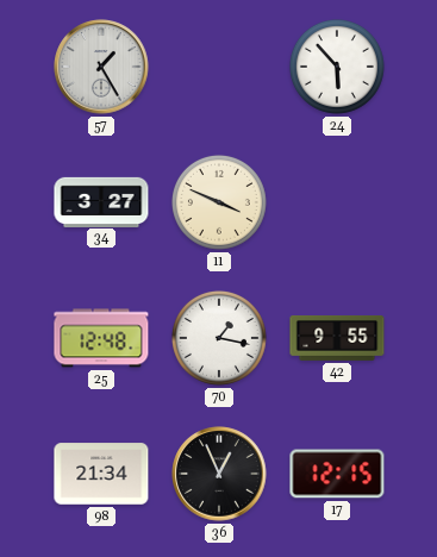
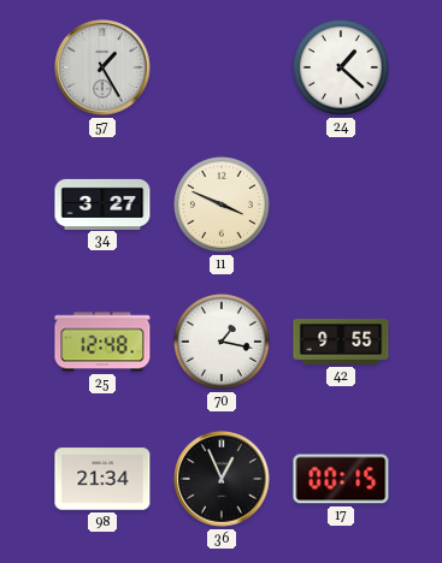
24: 5:53 -> 1:22 (341, 67)
17: 12:15 -> 00:15 (341, 479)
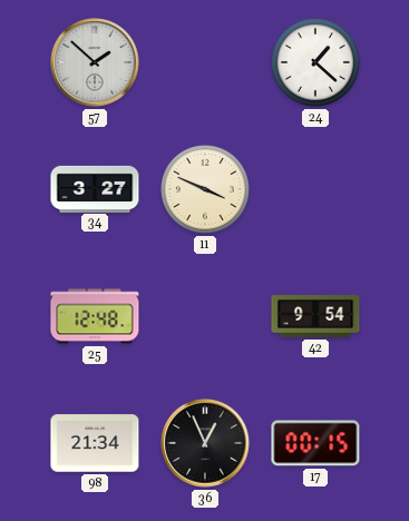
57: 1:25 -> 1:52 (95, 62)
70: 1:17 -> none (222, 342)
42: 9:55 -> 9:54 (315, 317)
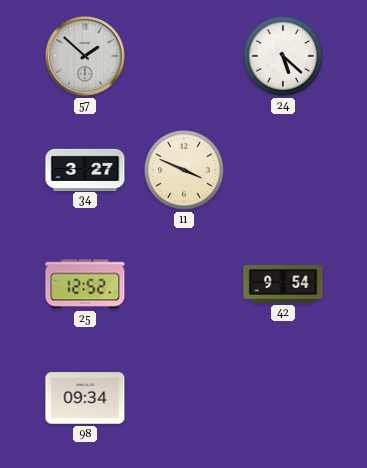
24: 1:22 -> 5:22 (283, 56)
25: 12:48 -> 12:52 (85, 284)
98: 21:34 -> 09:34 (85, 398)
36: 12:56 -> none (205, 443)
17: 00:15 -> none (315, 443)
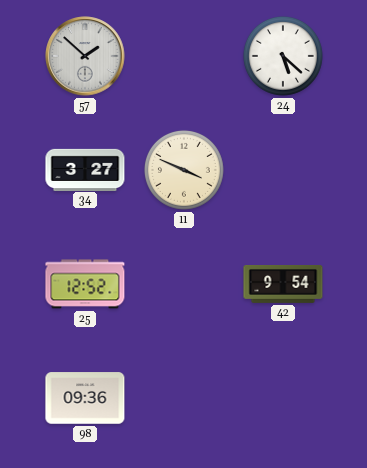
98: 09:34 -> 09:36 (85, 398)
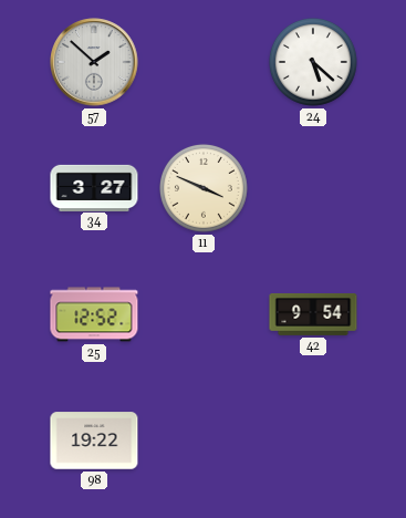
98: 09:36 -> 19:22 (94, 441)
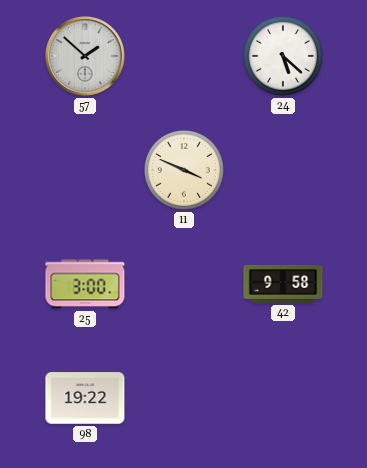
34: 3:27 -> none (94, 187)
25: 12:52 -> 3:00 (85, 284)
42: 9:54 -> 9:58 (283, 285)
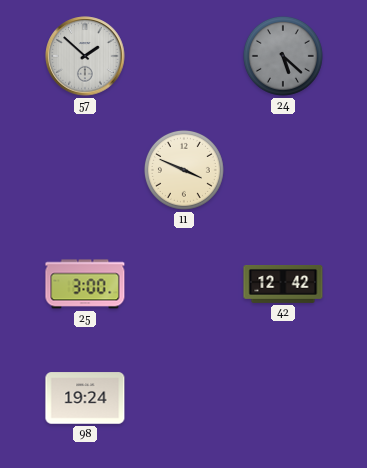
24 dial: white -> grey (283, 56)
42: 9:58 -> 12:42 (283, 285)
98: 19:22 -> 19:24 (85, 398)
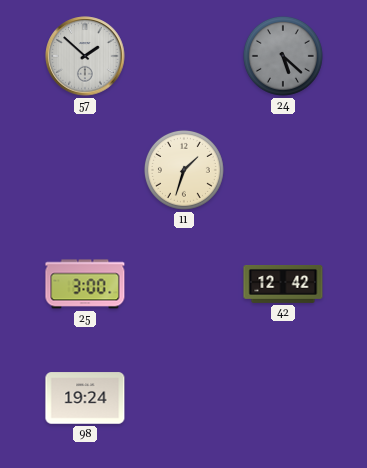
11: 3:49 -> 1:33 (184, 170)
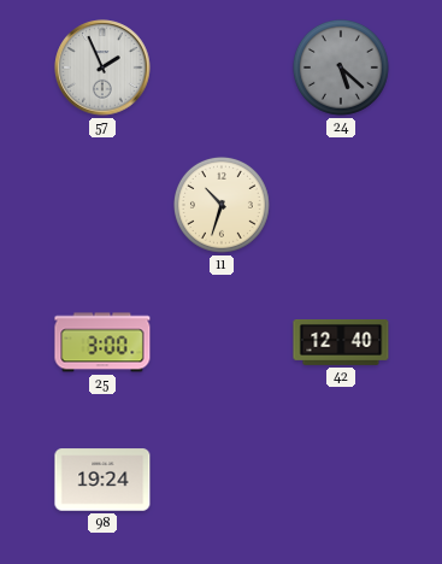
57: 1:52 -> 1:56 (102, 67)
11: 1:33 -> 10:33 (222, 205)
42: 12:42 -> 12:40 (341, 343)
